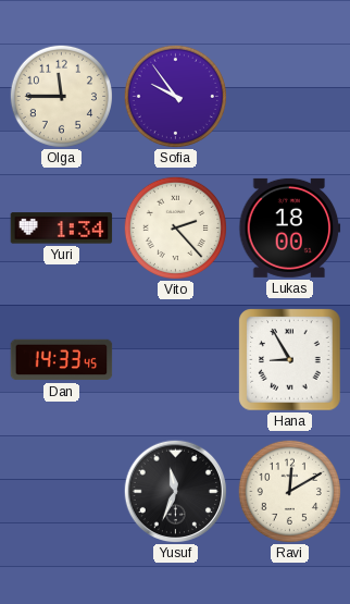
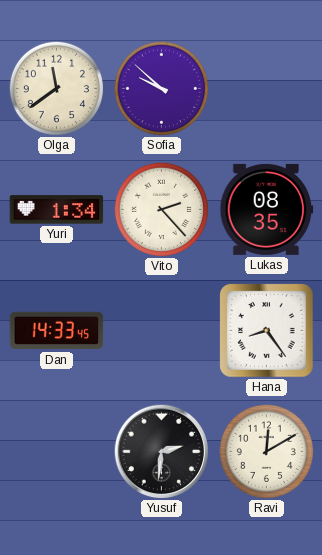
Olga: 11:45 -> 11:39 (56, 88)
Sofia: 9:54 -> 9:52 (161, 88)
Lukas: 18:00 -> 08:35 (267, 209)
Hana: 8:55 -> 8:24 (267, 331)
Yusuf: 11:34 -> 2:31 (161, 451)
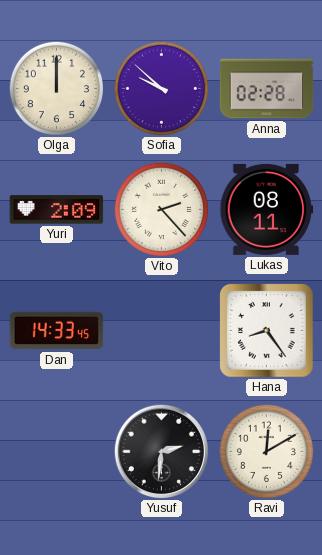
Olga: 11:39 -> 12:00 (56, 88)
Anna: none -> 02:28 (267, 89)
Yuri: 1:34 -> 2:09 (57, 210)
Lukas: 08:35 -> 08:11 (267, 209)
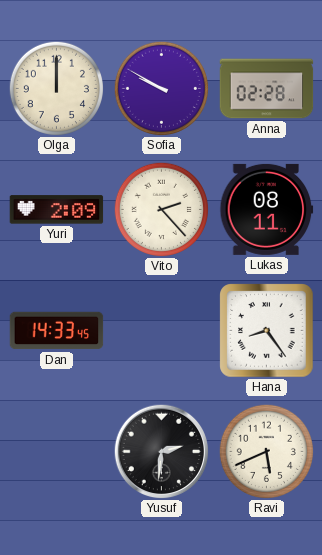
Sofia: 9:52 -> 9:50 (161, 88)
Ravi: 12:10 -> 5:41 (266, 451)
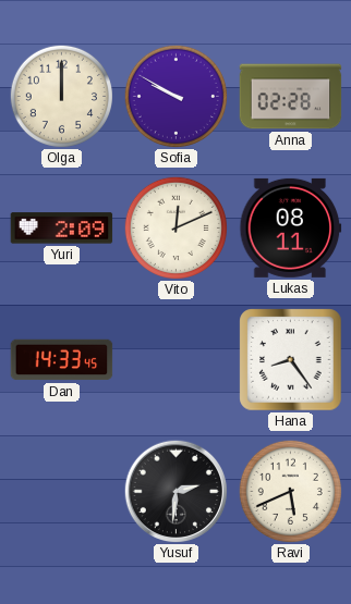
Vito: 2:23 -> 12:11 (175, 227)
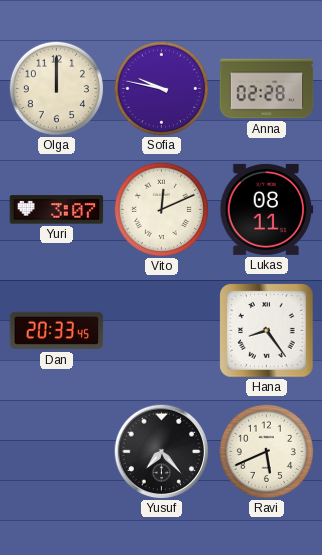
Sofia: 9:50 -> 9:47 (161, 88)
Yuri: 2:09 -> 3:07 (57, 210)
Dan: 14:33 -> 20:33 (57, 331)
Yusuf: 2:31 -> 7:23 (161, 451)
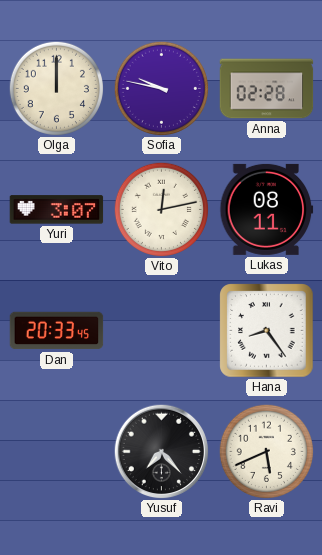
Vito: 12:11 -> 12:13 (161, 209)
